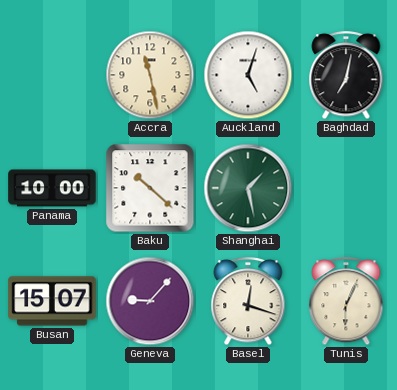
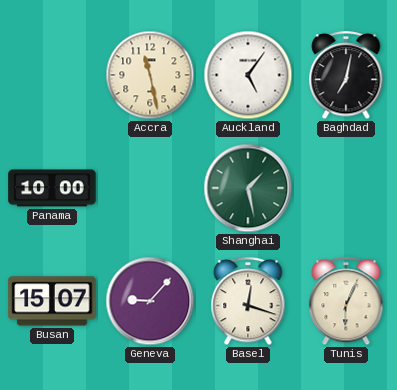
Auckland: 5:03 -> 5:06 (248, 75)
Baku: 10:22 -> none (150, 188)
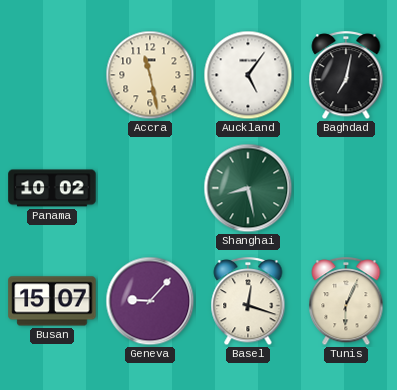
Panama: 10:00 -> 10:02 (52, 188)
Shanghai: 1:28 -> 8:28 (248, 188)
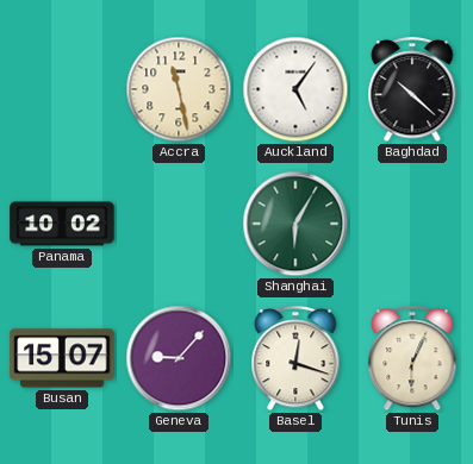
Baghdad: 7:02 -> 10:22 (412, 90)
Shanghai: 8:28 -> 6:05 (295, 224)
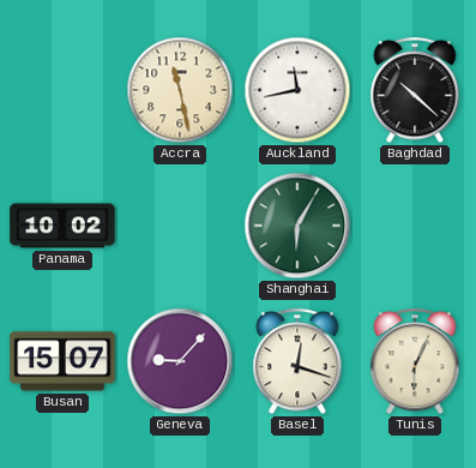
Auckland: 5:06 -> 11:43 (297, 90)
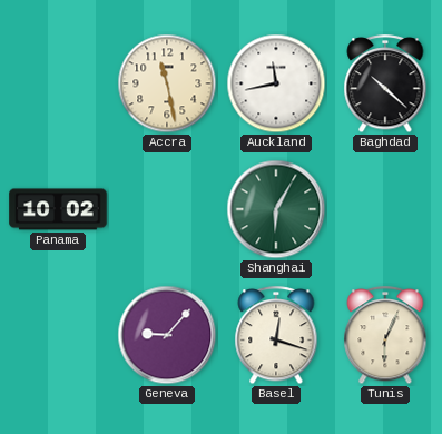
Busan: 15:07 -> none (62, 361)
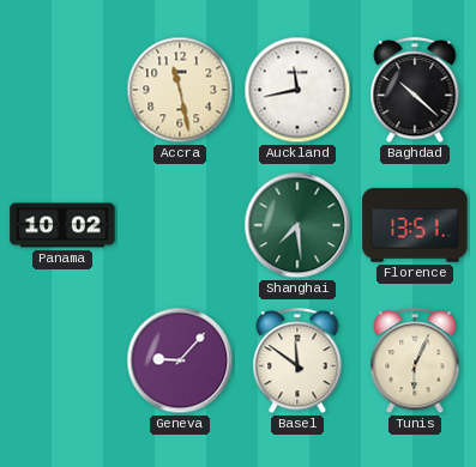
Shanghai: 6:05 -> 7:29 (297, 225)
Florence: none -> 13:51 (415, 225)
Basel: 12:18 -> 11:51 (297, 362)
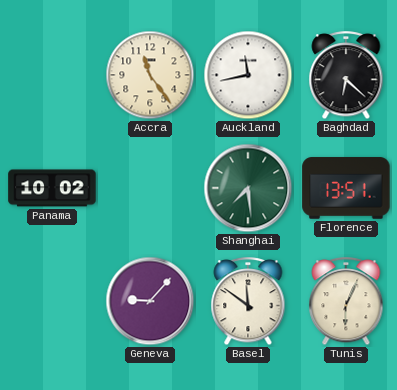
Accra: 11:28 -> 11:24 (150, 75)
Baghdad: 10:22 -> 6:22 (346, 76)
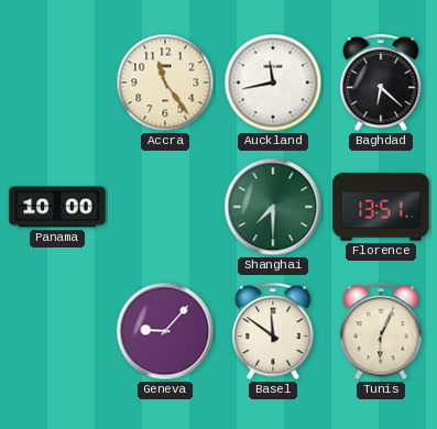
Panama: 10:02 -> 10:00 (57, 207)
Shanghai: 7:29 -> 7:30 (273, 207)
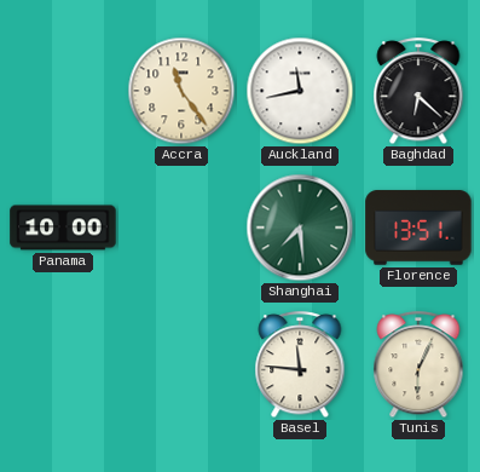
Shanghai: 7:30 -> 7:29 (300, 228)
Geneva: 9:07 -> none (165, 331)
Basel: 11:51 -> 11:46 (300, 365)
